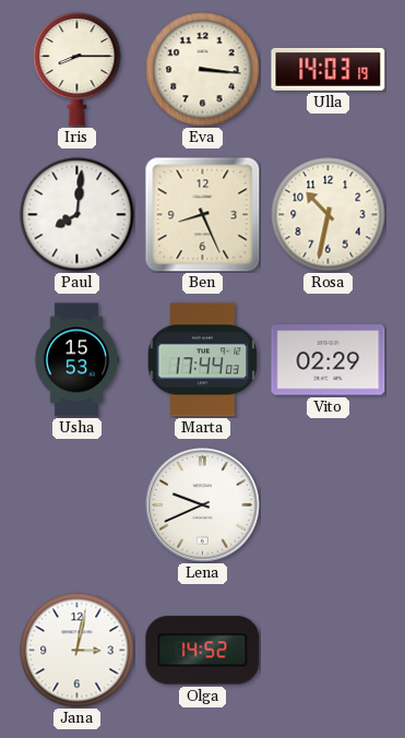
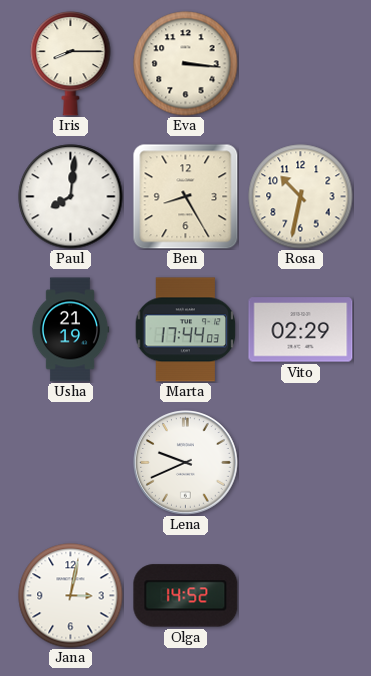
Ulla: 14:03 -> none (329, 69)
Ben: 8:26 -> 8:25 (185, 196)
Usha: 15:53 -> 21:19 (70, 330)
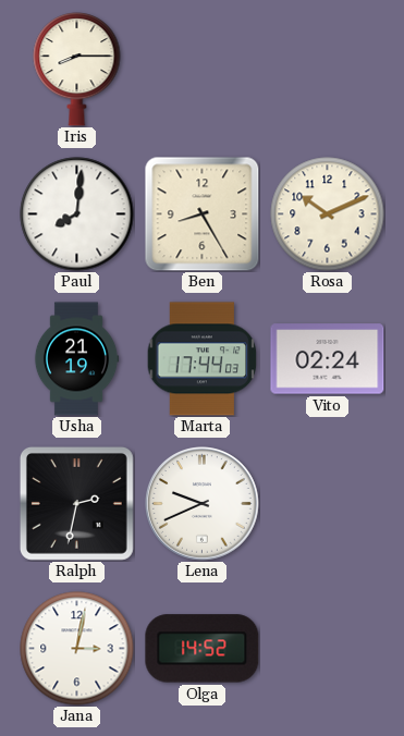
Eva: 3:16 -> none (186, 64)
Rosa: 10:32 -> 10:11 (328, 214)
Vito: 02:29 -> 02:24 (328, 359)
Ralph: none -> 2:32 (76, 503)
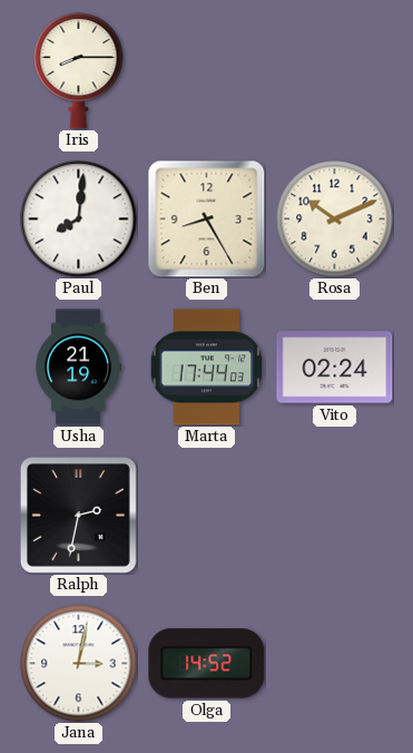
Lena: 9:41 -> none (203, 504)
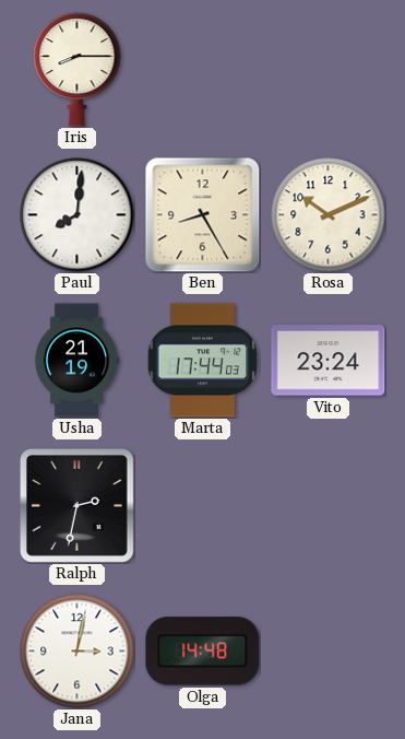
Vito: 02:24 -> 23:24 (329, 361)
Olga: 14:52 -> 14:48 (203, 652)
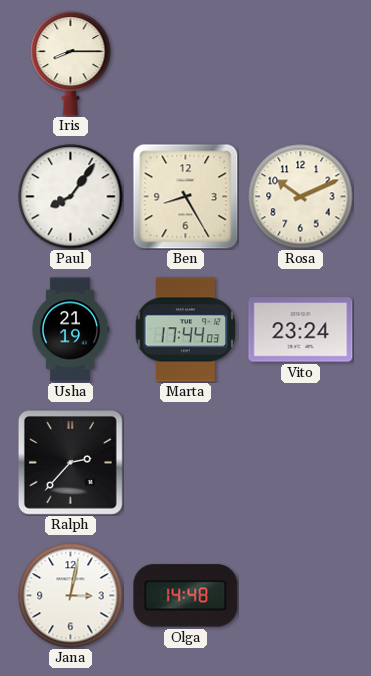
Paul: 8:01 -> 8:06 (71, 197)
Ralph: 2:32 -> 2:37 (70, 462)
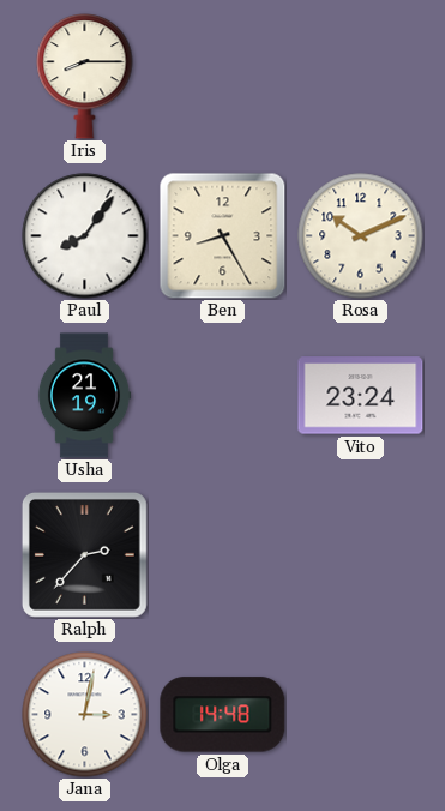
Marta: 17:44 -> none (186, 330)
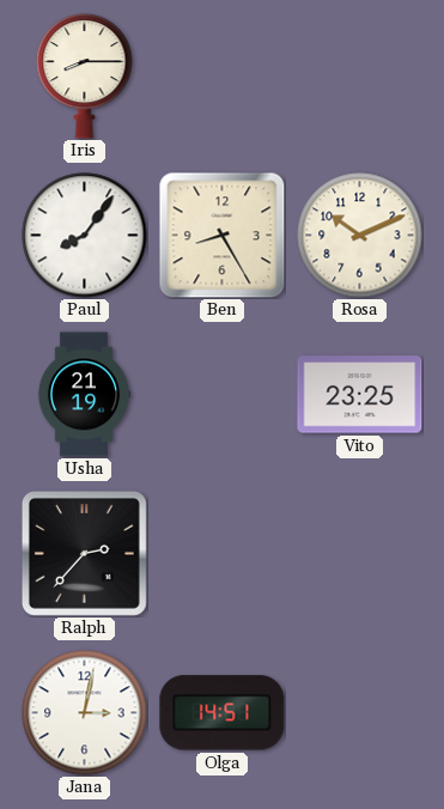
Vito: 23:24 -> 23:25 (360, 395)
Olga: 14:48 -> 14:51 (223, 713)
